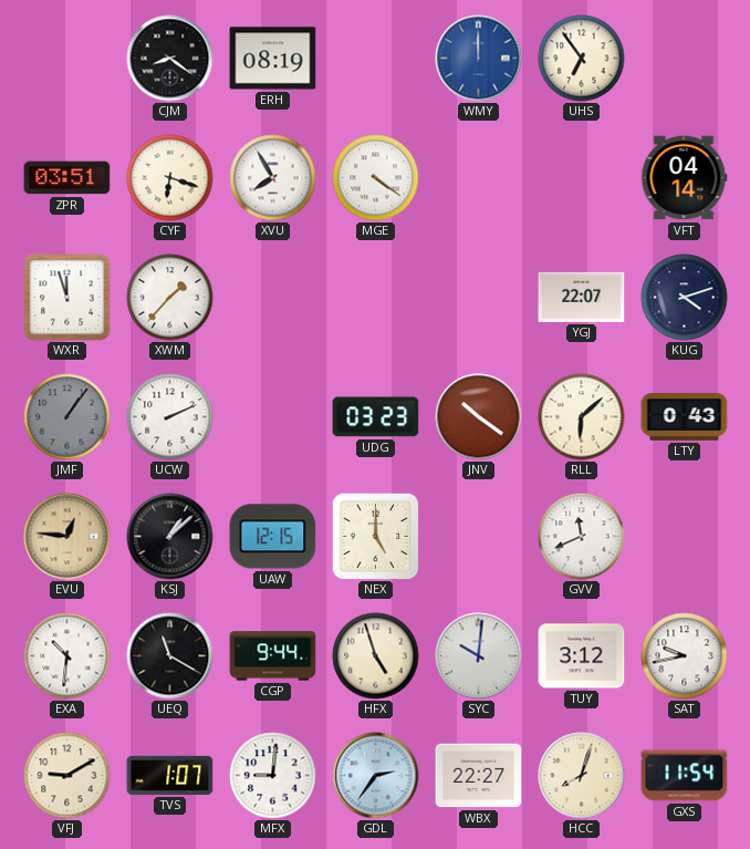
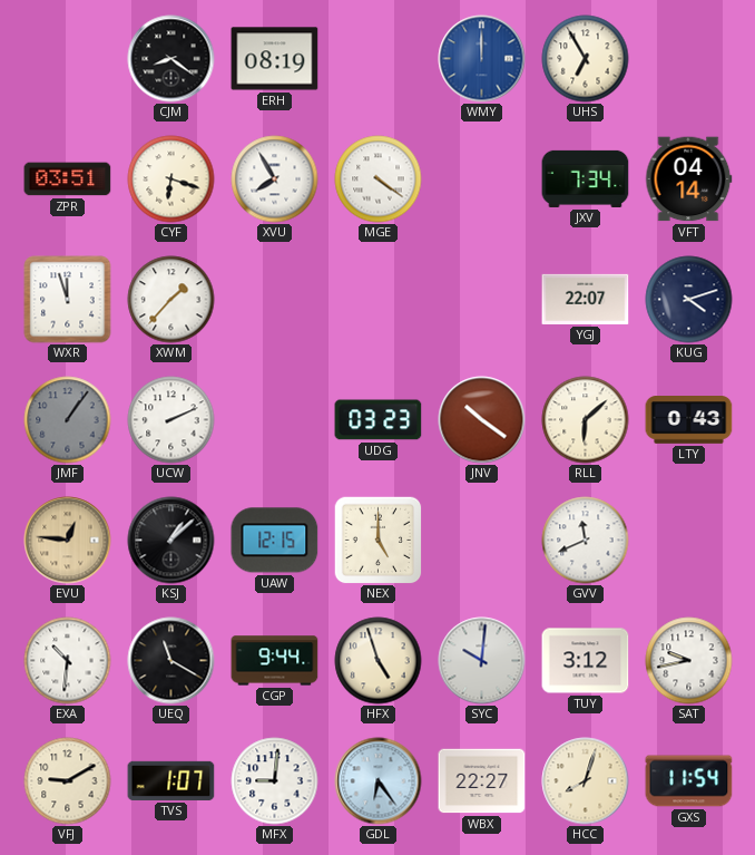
UHS: 6:54 -> 6:55 (586, 59)
JXV: none -> 7:34 (586, 178)
GDL: 2:36 -> 6:24 (379, 781)
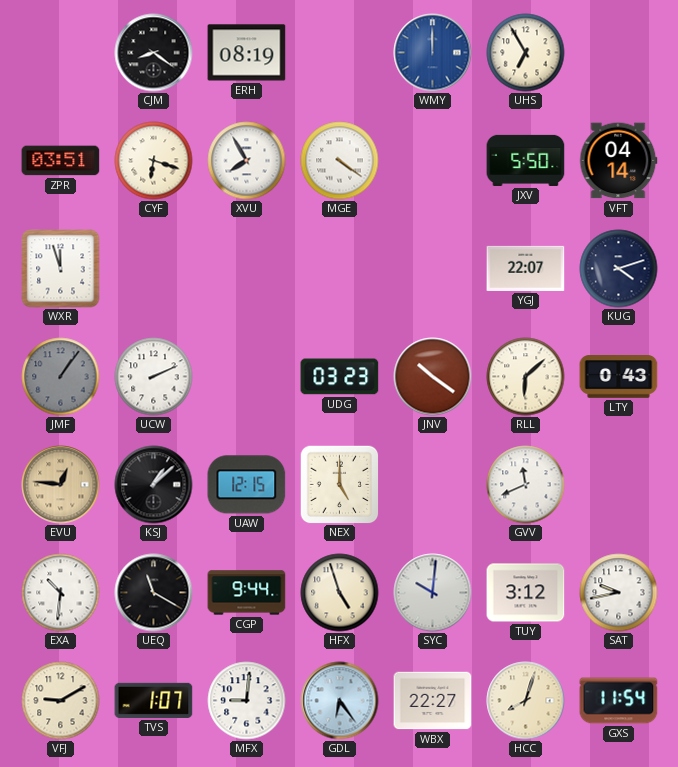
JXV: 7:34 -> 5:50 (526, 160)
XWM: 1:37 -> none (171, 300)
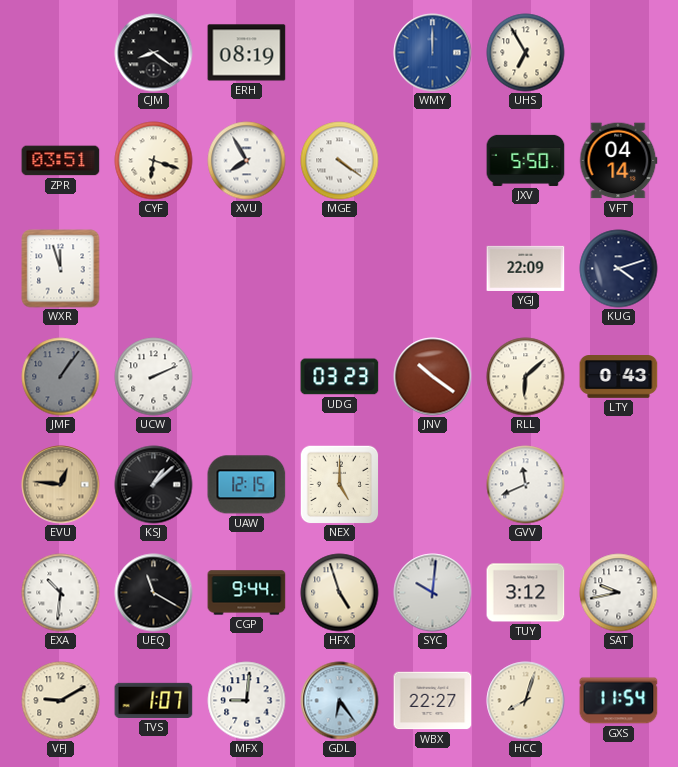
YGJ: 22:07 -> 22:09 (526, 268)
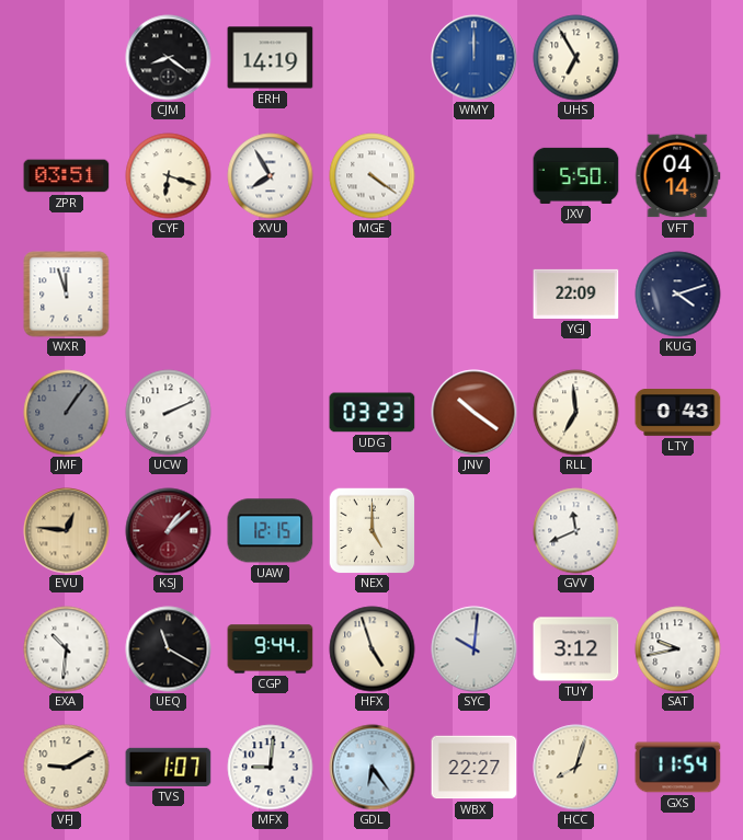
ERH: 08:19 -> 14:19 (271, 58)
RLL: 6:08 -> 6:59 (576, 413)
KSJ dial: black -> burgundy (169, 531)
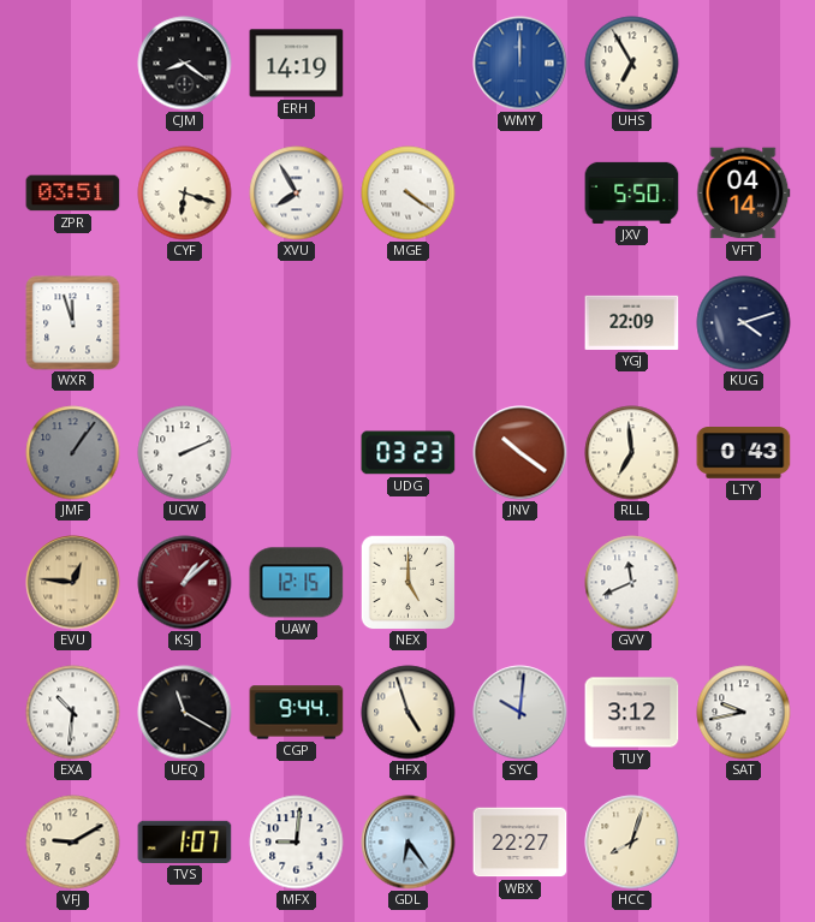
GXS: 11:54 -> none (678, 768)
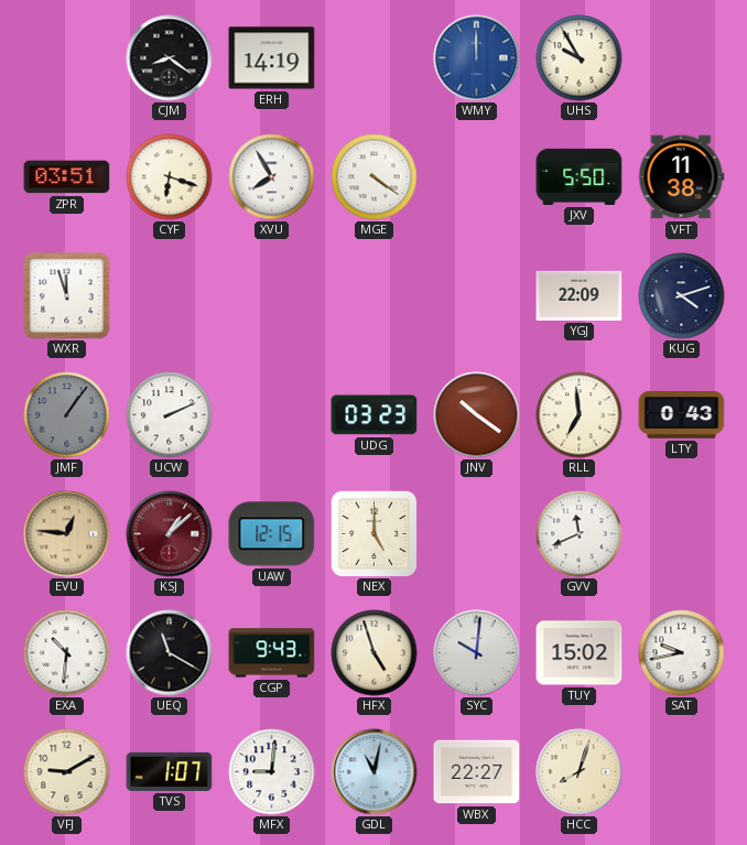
UHS: 6:55 -> 9:55 (580, 58)
VFT: 04:14 -> 11:38 (682, 177)
CGP: 9:44 -> 9:43 (272, 653)
TUY: 3:12 -> 15:02 (580, 653)
GDL: 6:24 -> 11:02 (375, 772)
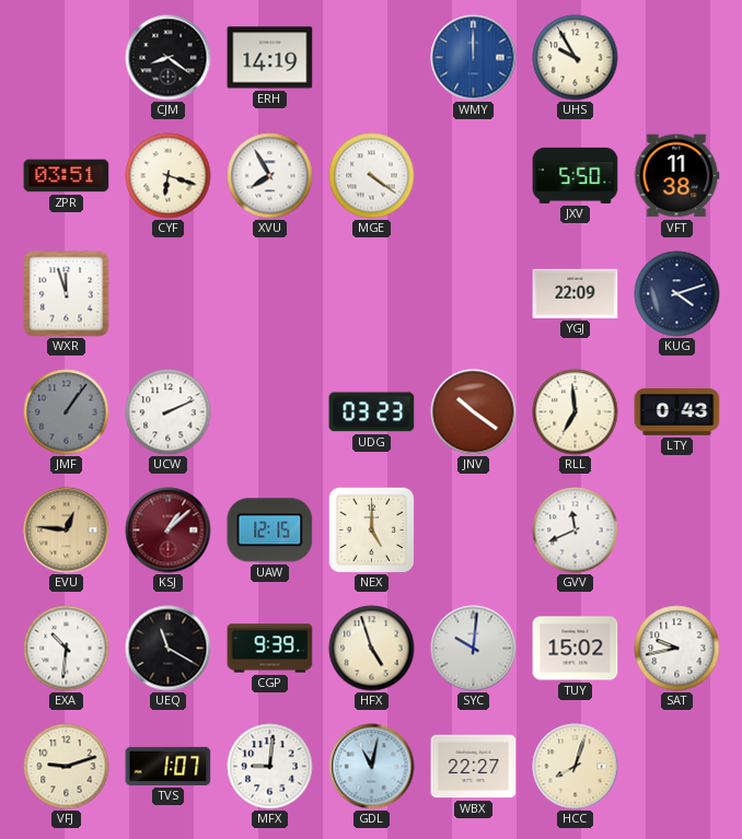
CGP: 9:43 -> 9:39 (270, 649)
VFJ: 9:10 -> 9:12 (67, 767)
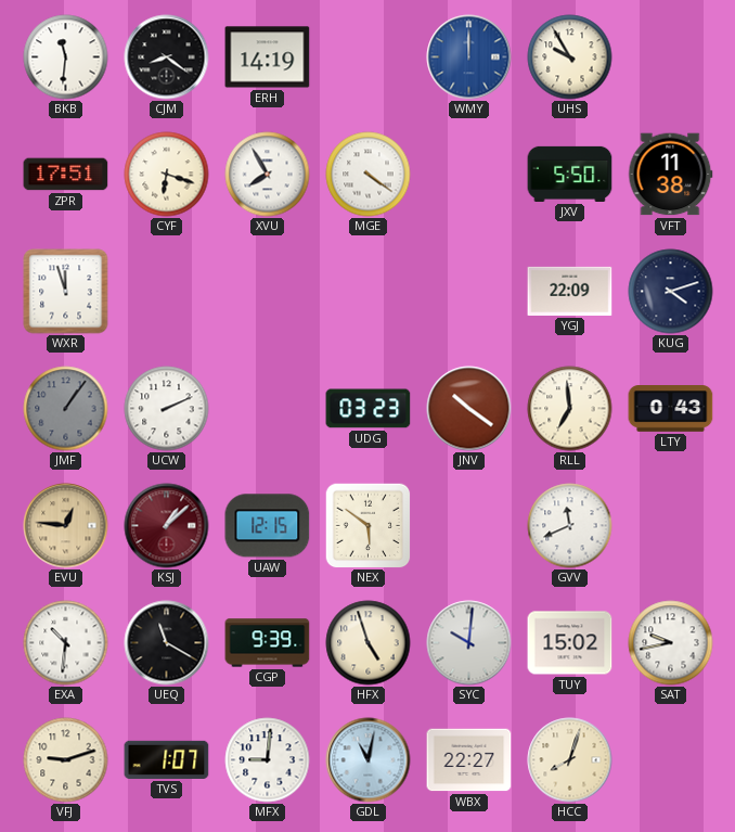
BKB: none -> 11:31 (66, 57)
ZPR: 03:51 -> 17:51 (66, 175)
NEX: 5:00 -> 5:51 (367, 526)
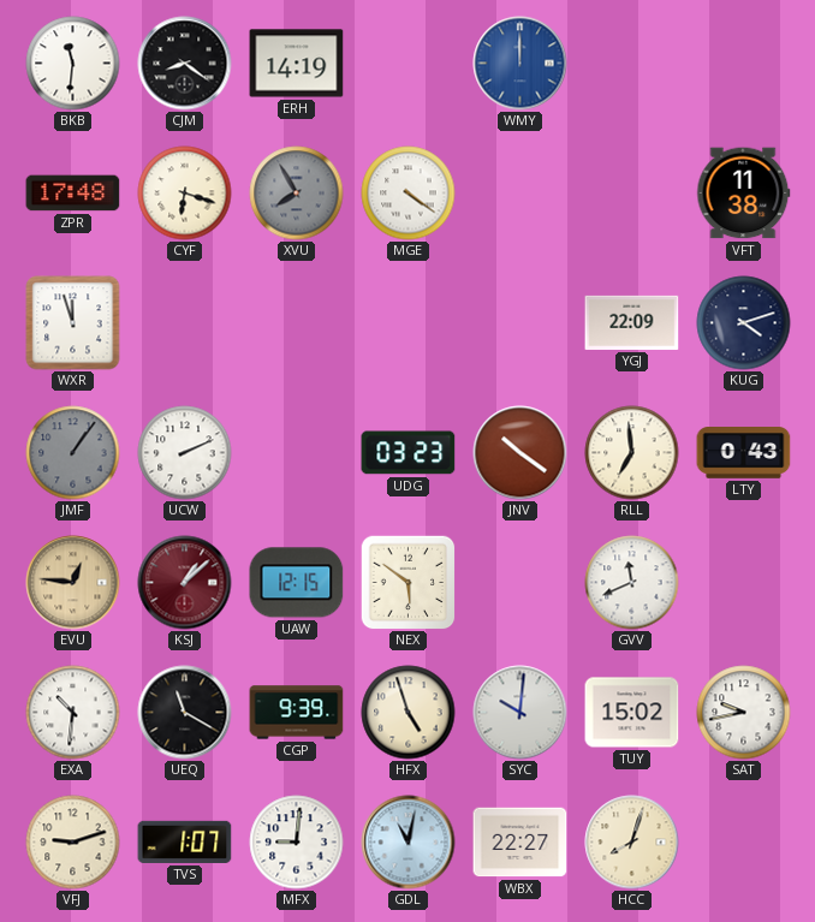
UHS: 9:55 -> none (570, 57)
ZPR: 17:51 -> 17:48 (73, 194)
XVU dial: white -> grey (297, 194)
JXV: 5:50 -> none (570, 174)
